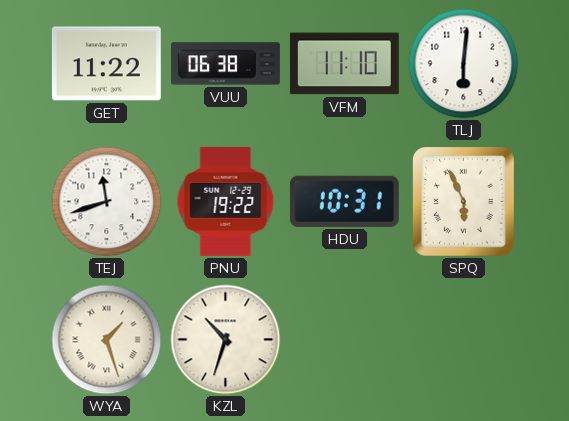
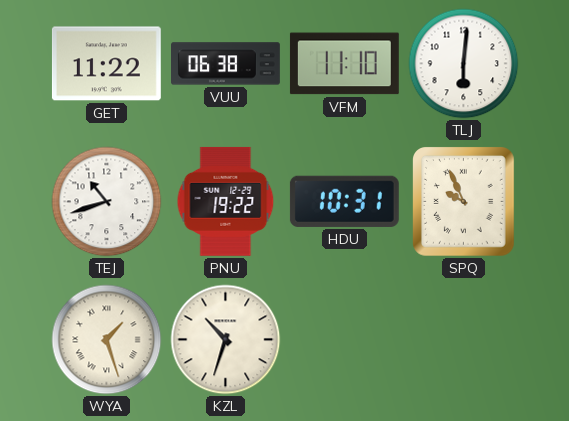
TEJ: 11:42 -> 10:42 (107, 202)
SPQ: 5:56 -> 9:56 (464, 202)
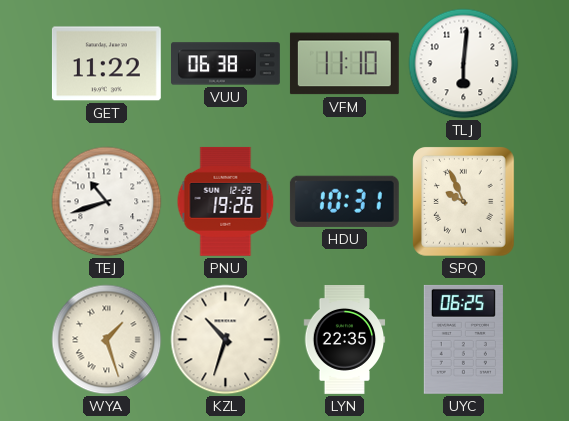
PNU: 19:22 -> 19:26 (226, 201)
LYN: none -> 22:35 (345, 340)
UYC: none -> 06:25 (463, 339)
